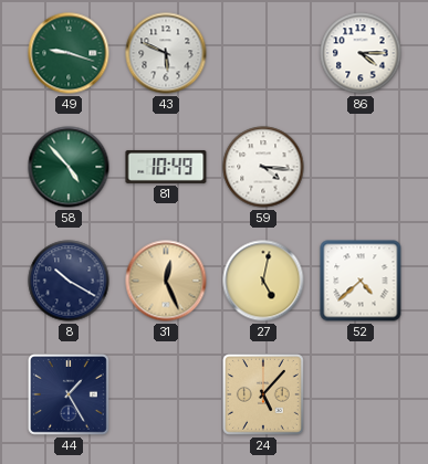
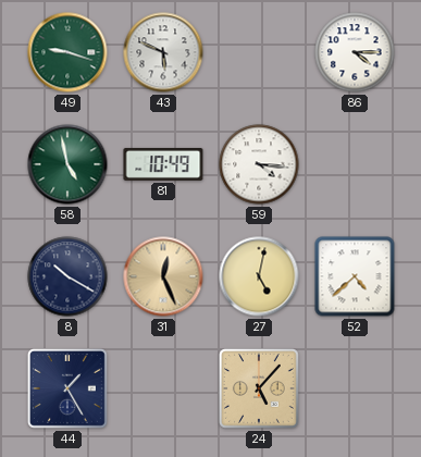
58: 4:53 -> 4:58 (67, 164)
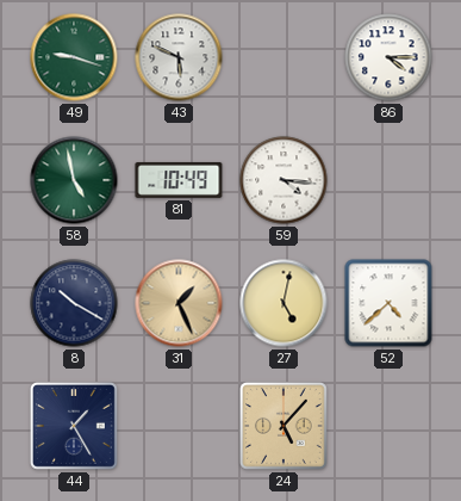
31: 12:26 -> 1:26 (179, 303)
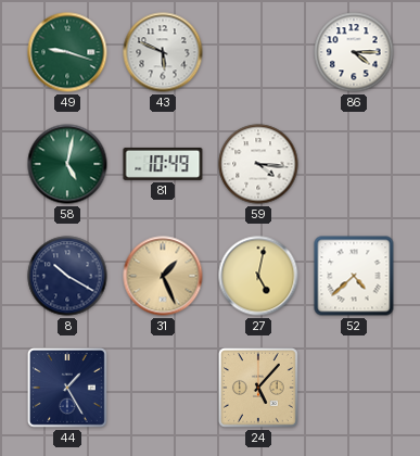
58: 4:58 -> 5:02 (67, 164)
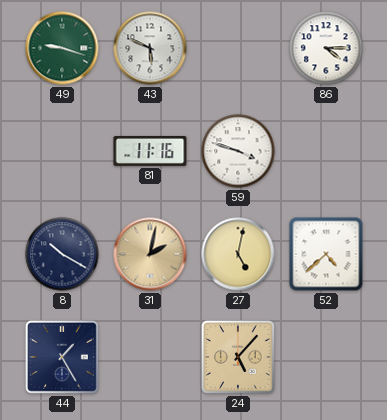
58: 5:02 -> none (67, 164)
81: 10:49 -> 11:16 (150, 151)
59: 4:16 -> 3:48 (238, 151)
31: 1:26 -> 2:02 (150, 254)
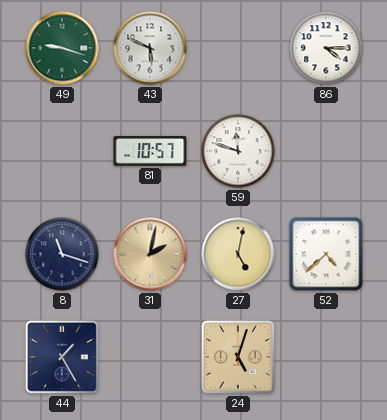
81: 11:16 -> 10:57 (150, 151)
59: 3:48 -> 11:48 (238, 151)
8: 10:20 -> 11:18 (62, 254)
24: 5:07 -> 5:03 (238, 357)
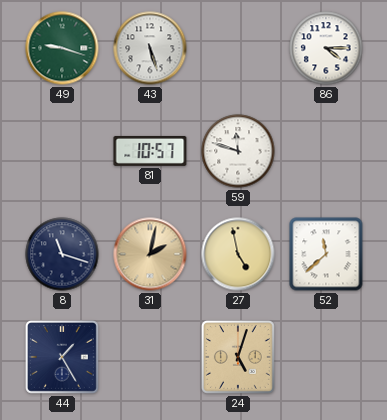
43: 5:49 -> 5:27 (150, 48)
27: 5:02 -> 4:58 (238, 254)
52: 4:38 -> 11:38 (326, 254)
